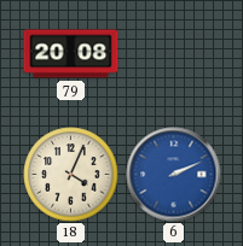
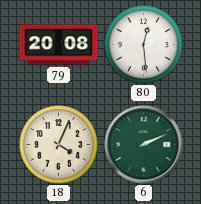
80: none -> 12:29 (144, 45)
6 dial: blue -> green (144, 145)
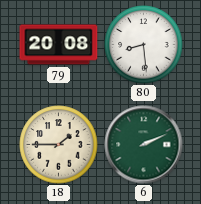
80: 12:29 -> 8:29 (144, 45)
18: 4:04 -> 1:45 (59, 145)
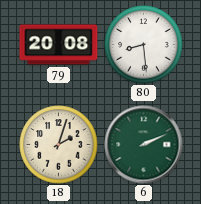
18: 1:45 -> 2:03 (59, 145)
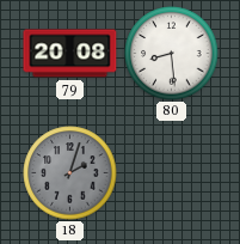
18 dial: cream -> grey (70, 173)
6: 2:11 -> none (144, 145)
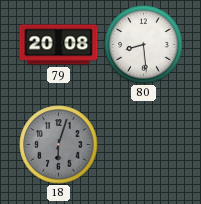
18: 2:03 -> 6:03 (59, 145)
